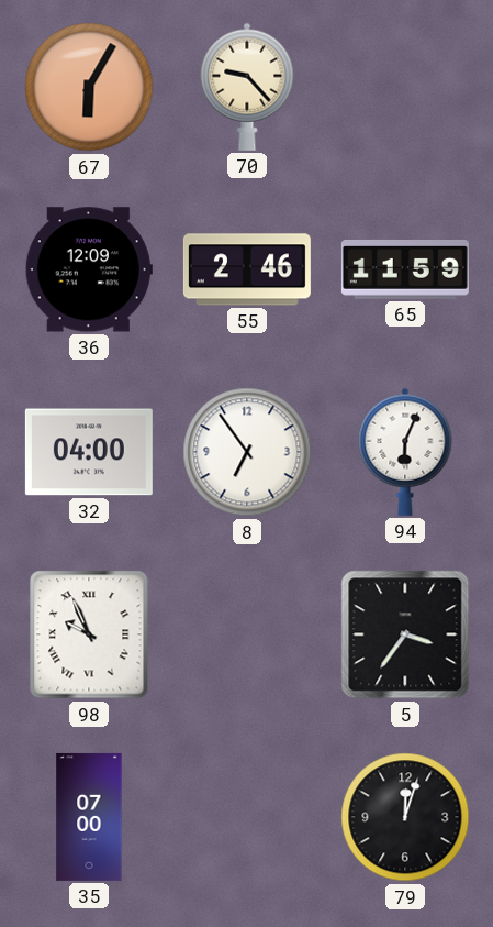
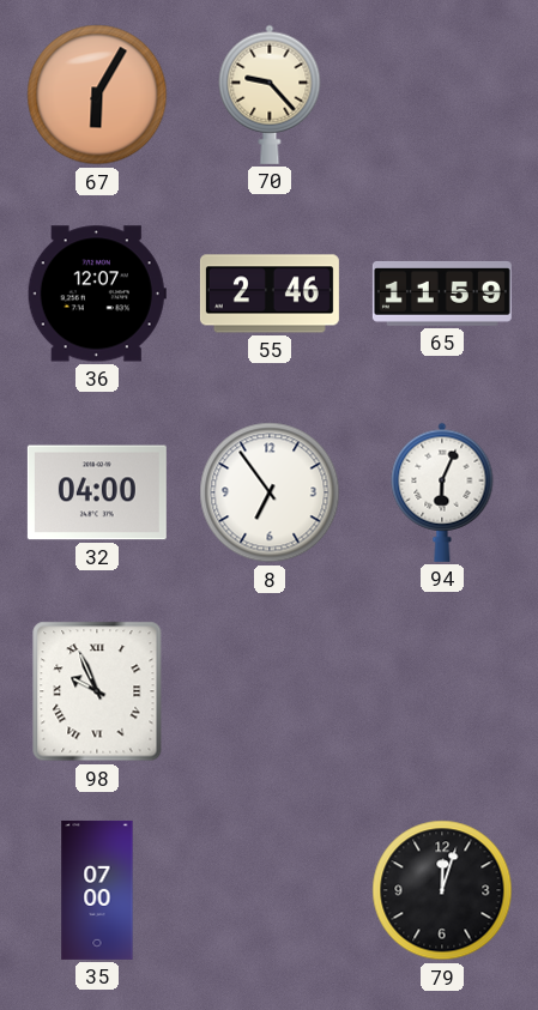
36: 12:09 -> 12:07 (97, 294)
5: 3:36 -> none (405, 634)
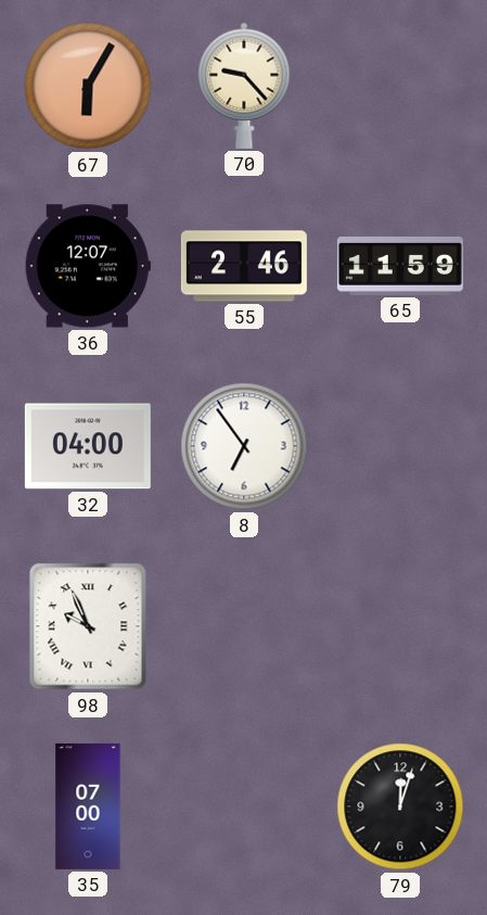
94: 6:04 -> none (442, 492)
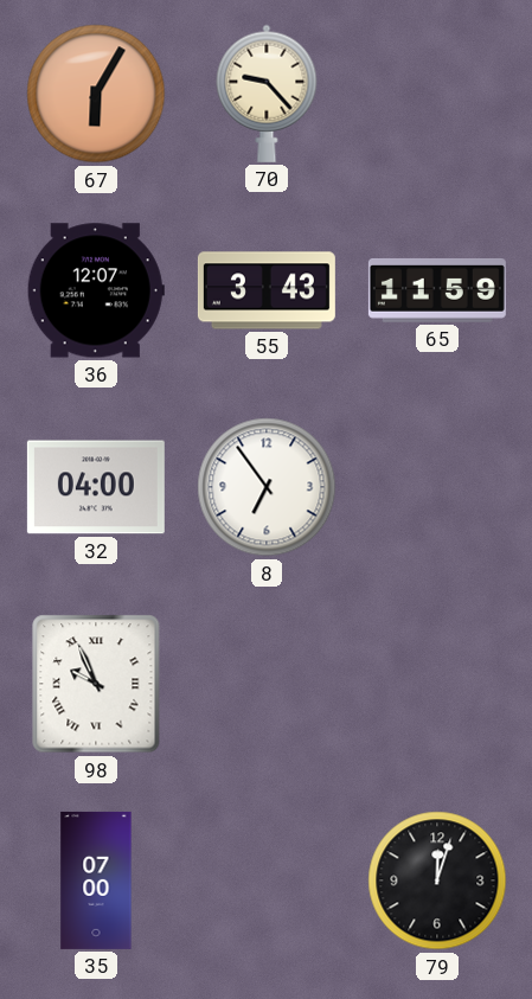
55: 2:46 -> 3:43 (267, 290)
